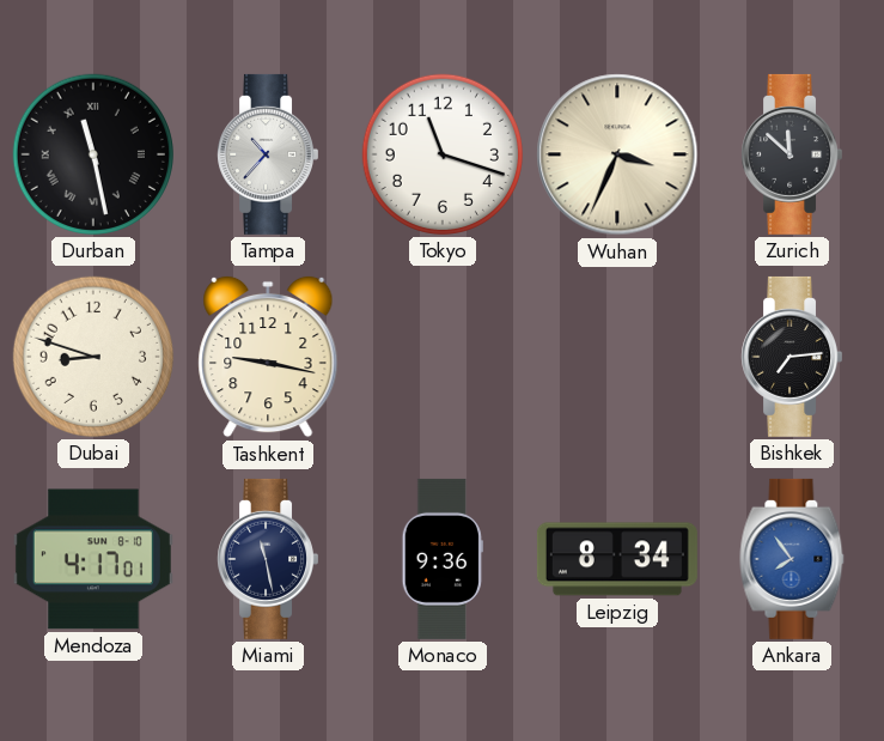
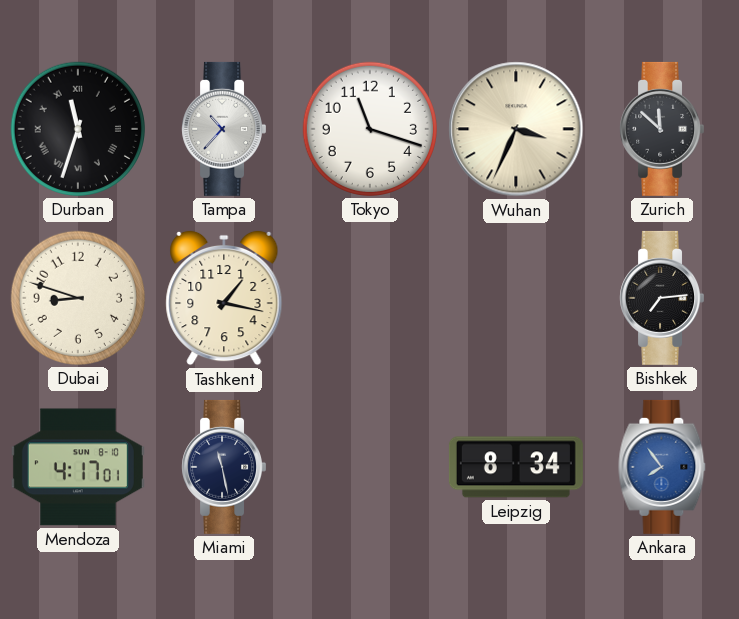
Durban: 11:28 -> 11:33 (78, 129)
Tashkent: 9:17 -> 1:17 (224, 298)
Monaco: 9:36 -> none (443, 559)
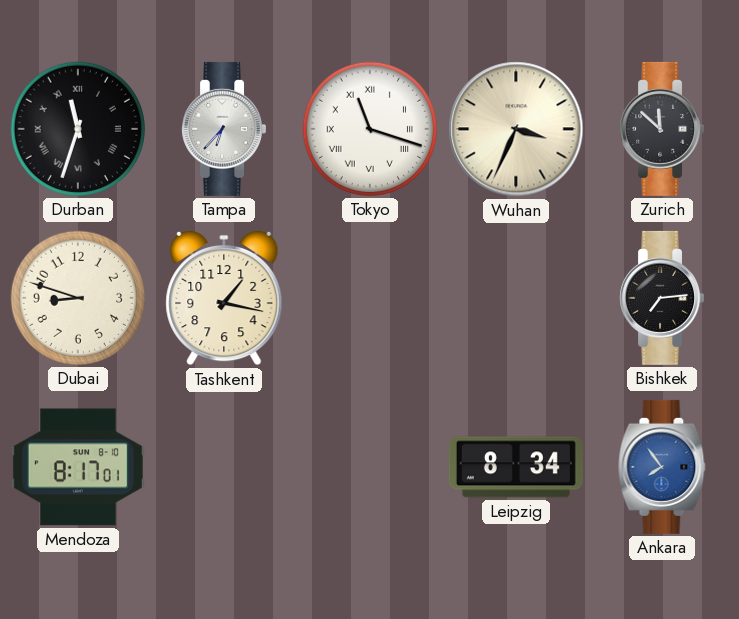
Tampa: 10:37 -> 6:37 (223, 129)
Tokyo numerals: Arabic -> Roman (370, 129)
Mendoza: 4:17 -> 8:17 (78, 467)
Miami: 11:28 -> none (223, 467)
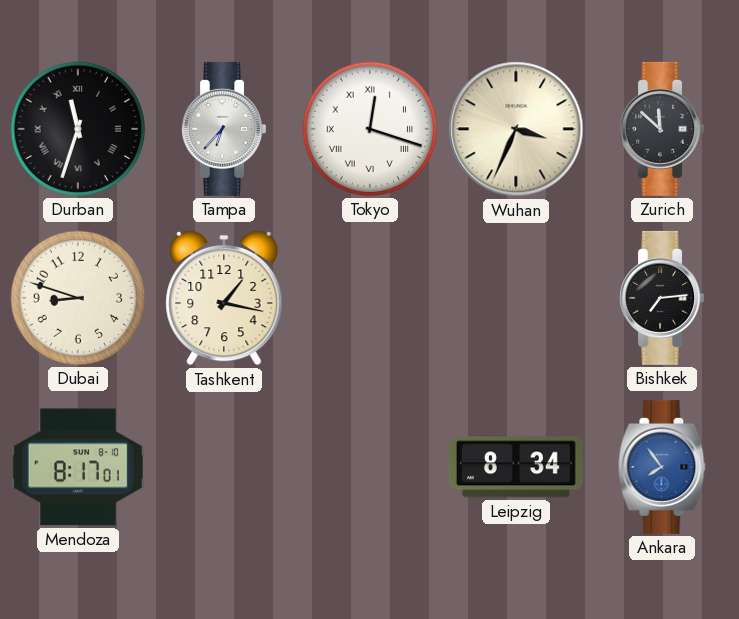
Tokyo: 11:18 -> 12:18 (370, 129)
